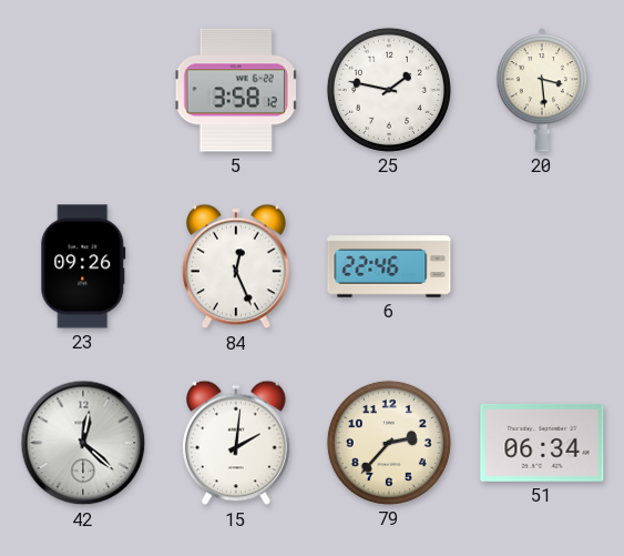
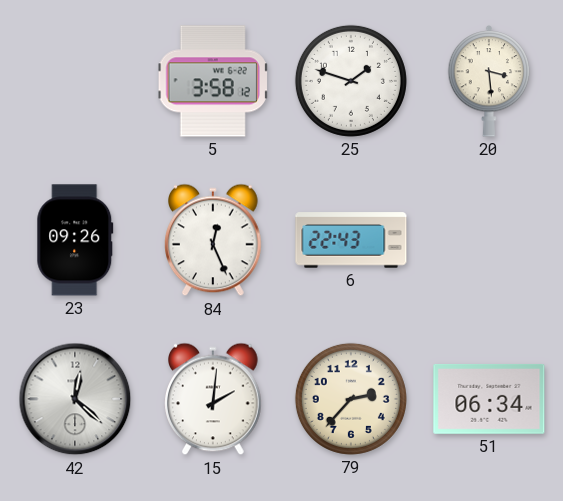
25: 1:47 -> 1:48 (351, 81)
6: 22:46 -> 22:43 (351, 240)
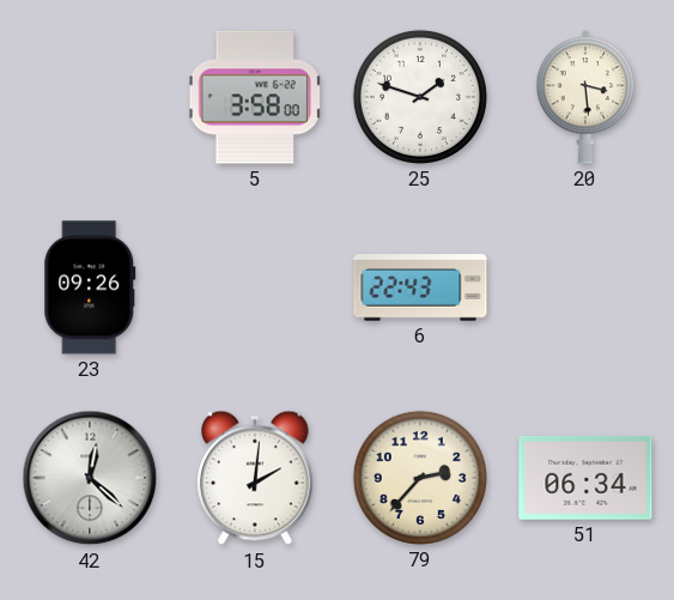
5: 3:58:12 -> 3:58:00 (255, 97)
84: 12:26 -> none (213, 240)
